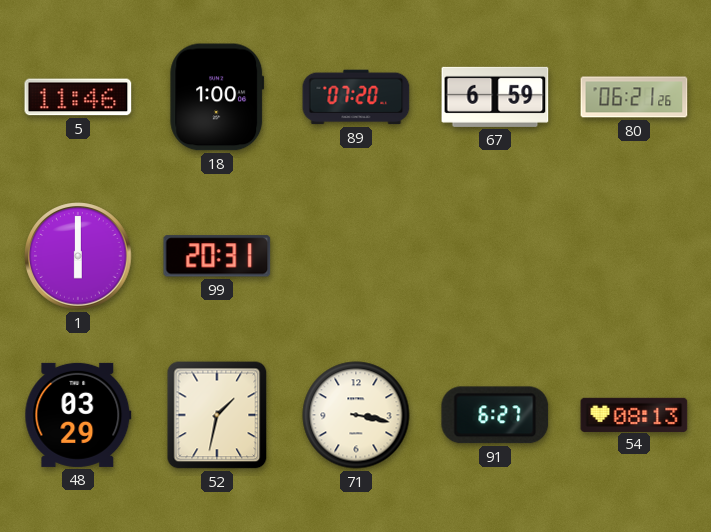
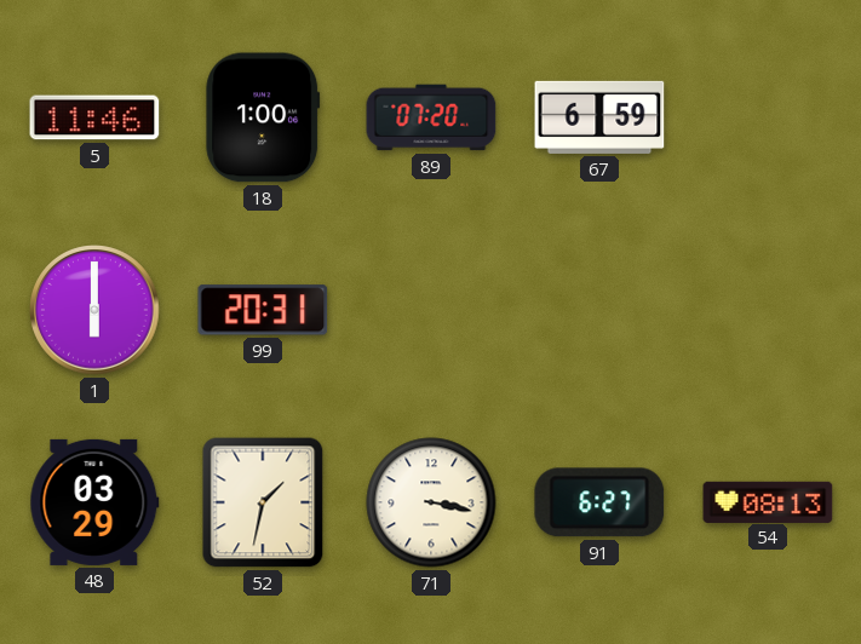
80: 06:21 -> none (634, 97)
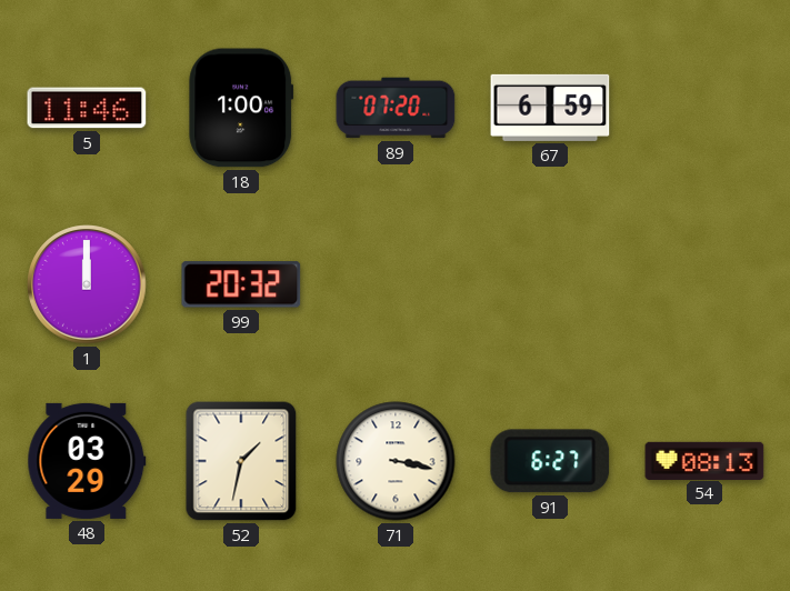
1: 6:00 -> 12:00 (87, 284)
99: 20:31 -> 20:32 (241, 284)
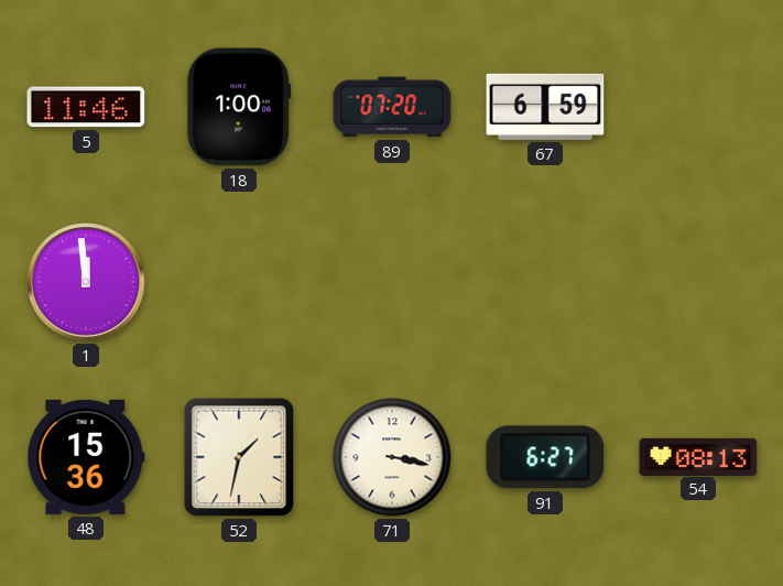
1: 12:00 -> 11:59 (86, 282)
99: 20:32 -> none (241, 284)
48: 03:29 -> 15:36 (86, 457)
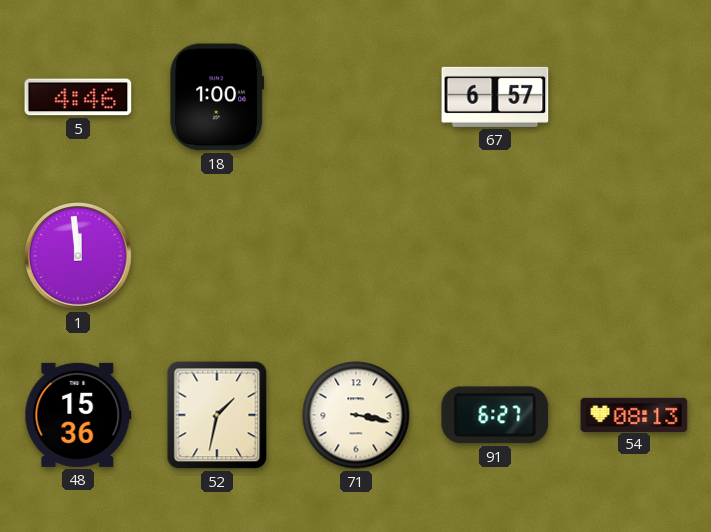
5: 11:46 -> 4:46 (78, 97)
89: 07:20 -> none (392, 107)
67: 6:59 -> 6:57 (495, 97)
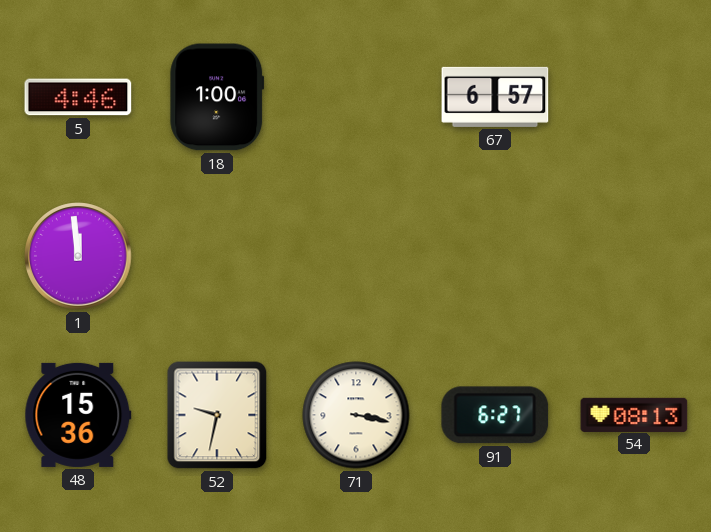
52: 1:32 -> 9:32 (217, 415)
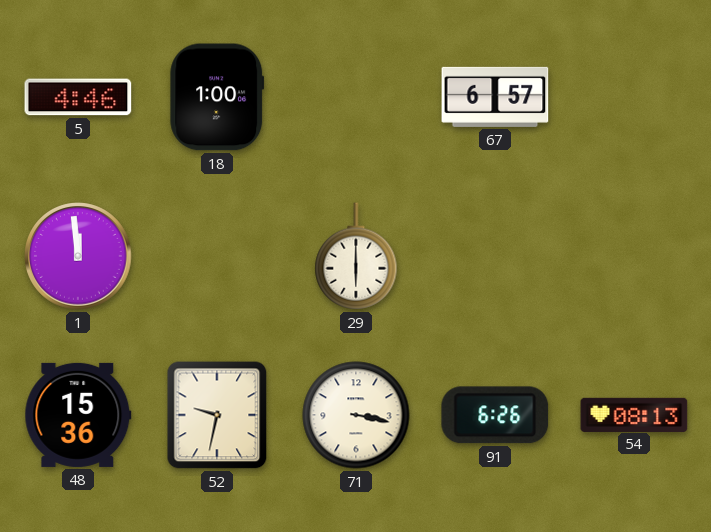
29: none -> 6:00 (356, 256)
91: 6:27 -> 6:26 (495, 415)
